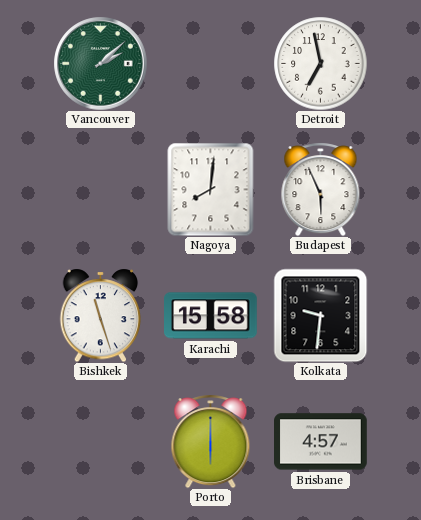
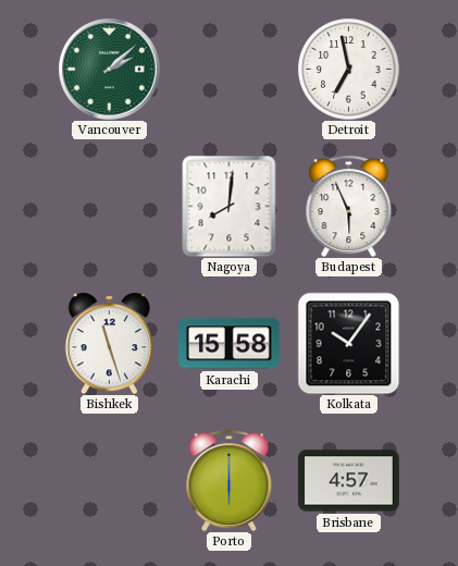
Kolkata: 9:31 -> 10:06 (348, 343)
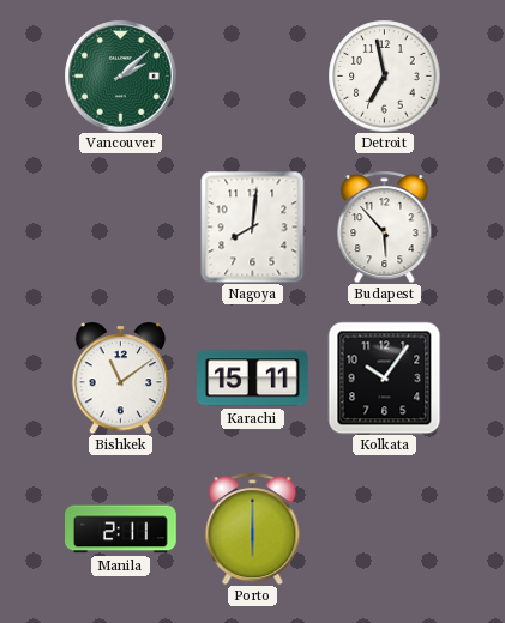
Budapest: 5:56 -> 5:53 (385, 228)
Bishkek: 11:27 -> 11:09 (121, 377)
Karachi: 15:58 -> 15:11 (253, 379)
Manila: none -> 2:11 (121, 530)
Brisbane: 4:57 -> none (349, 481)
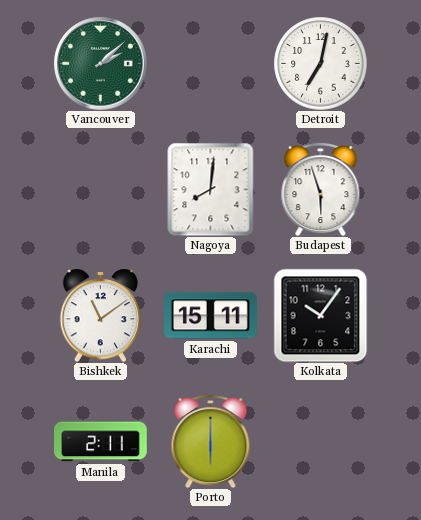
Detroit: 6:58 -> 7:02 (320, 63)
Budapest: 5:53 -> 5:57 (321, 190)
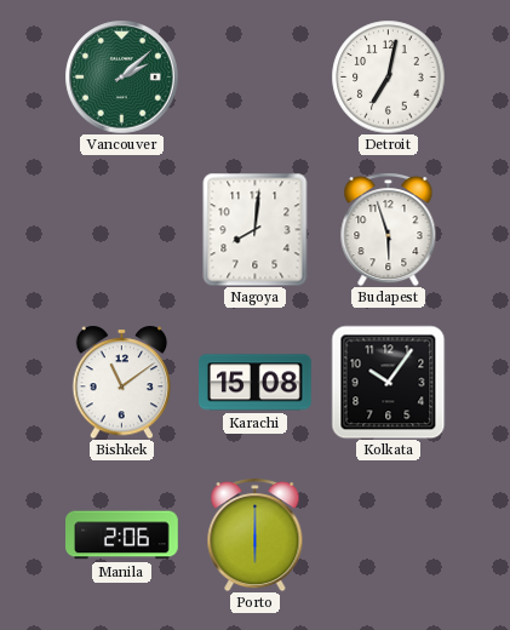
Karachi: 15:11 -> 15:08 (256, 383)
Manila: 2:11 -> 2:06 (122, 535)
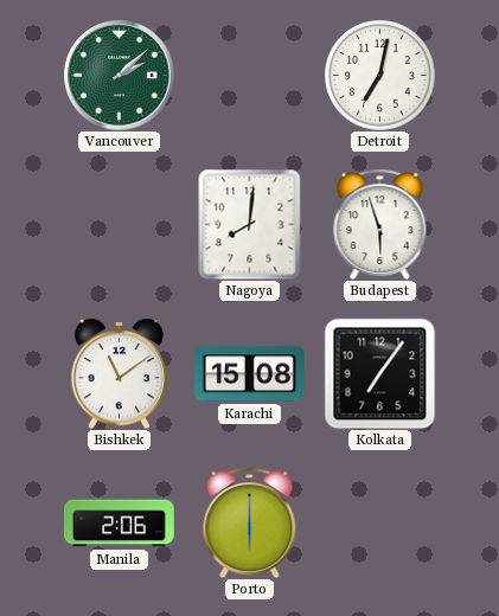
Kolkata: 10:06 -> 7:06 (379, 373)
